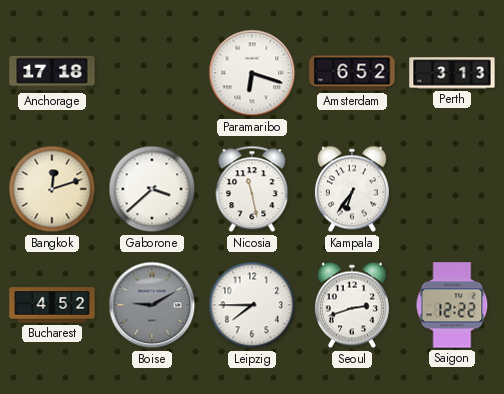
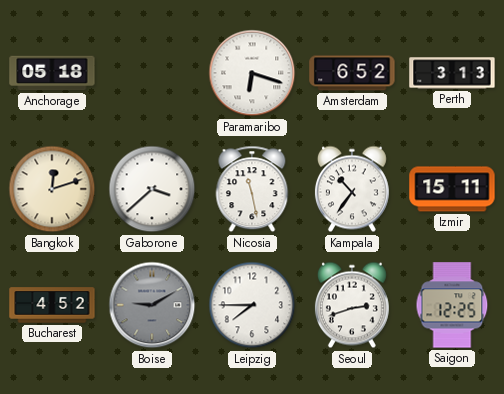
Anchorage: 17:18 -> 05:18 (52, 73)
Kampala: 6:36 -> 10:36 (352, 189)
Izmir: none -> 15:11 (452, 189)
Saigon: 12:22 -> 12:25 (452, 305)
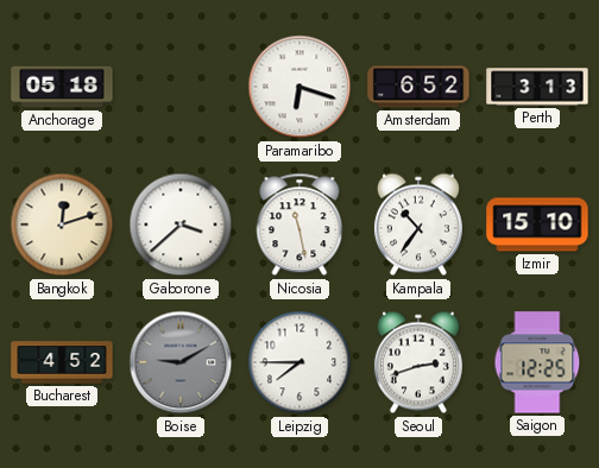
Izmir: 15:11 -> 15:10 (537, 224)
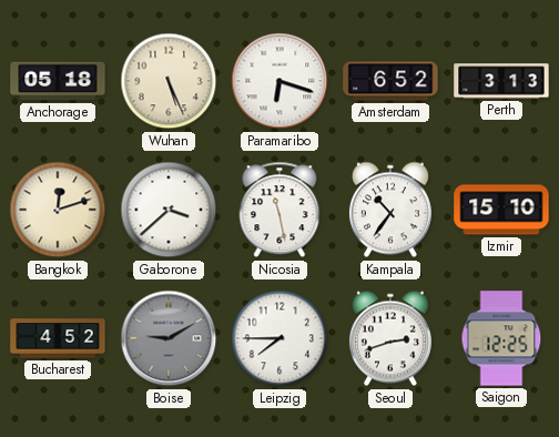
Wuhan: none -> 5:26 (169, 81)
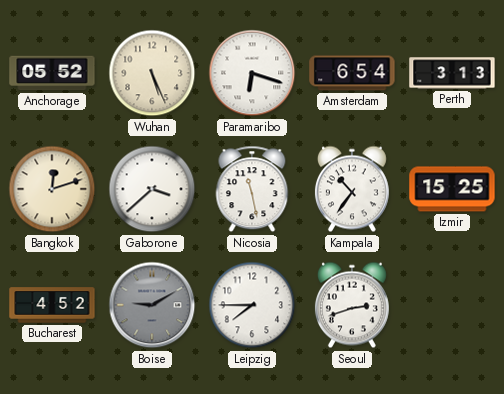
Anchorage: 05:18 -> 05:52 (52, 73)
Amsterdam: 6:52 -> 6:54 (352, 73)
Izmir: 15:10 -> 15:25 (452, 189)
Saigon: 12:25 -> none (501, 338)
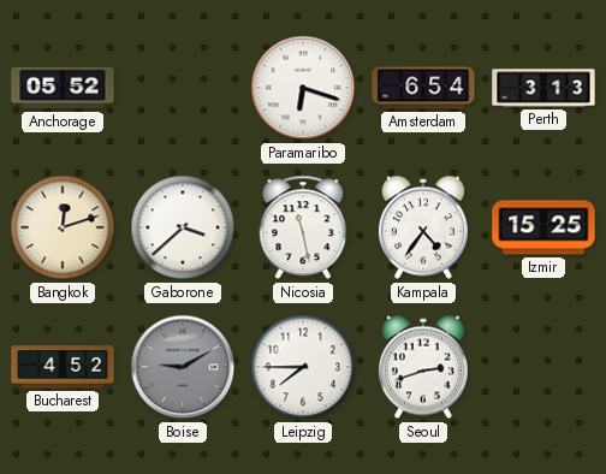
Wuhan: 5:26 -> none (152, 73)
Kampala: 10:36 -> 4:36 (423, 227)
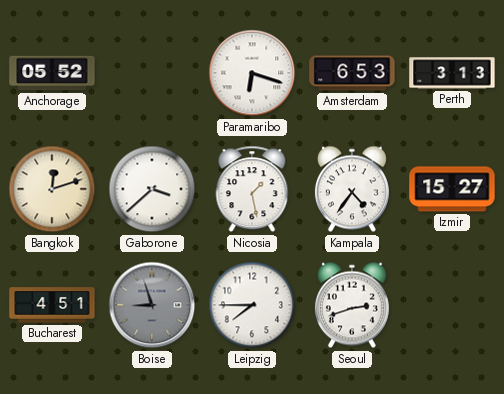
Amsterdam: 6:54 -> 6:53 (352, 73)
Nicosia: 11:28 -> 1:28 (252, 189)
Izmir: 15:25 -> 15:27 (452, 189)
Bucharest: 4:52 -> 4:51 (52, 305)
Boise: 9:10 -> 8:57 (152, 305)
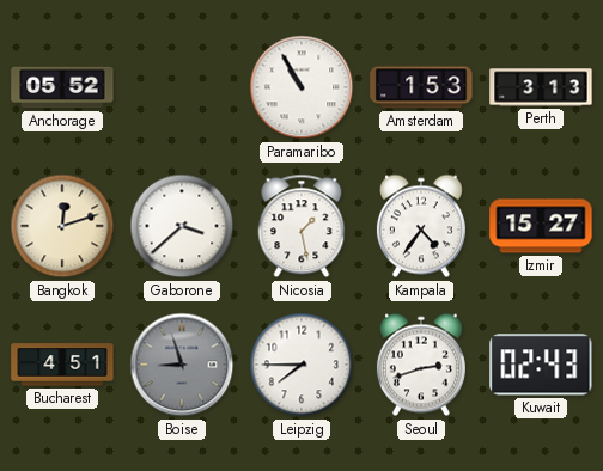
Paramaribo: 6:18 -> 10:55 (301, 87)
Amsterdam: 6:53 -> 1:53 (421, 87)
Kuwait: none -> 02:43 (541, 365)
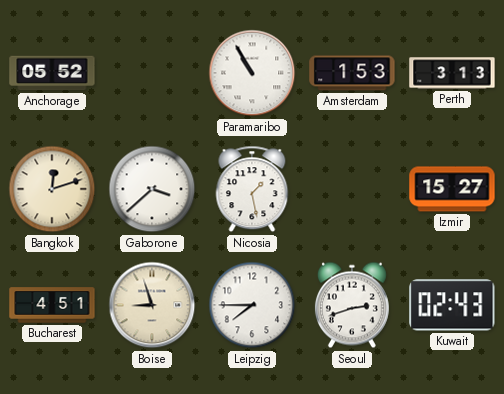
Kampala: 4:36 -> none (421, 226)
Boise dial: grey -> cream (152, 305)
